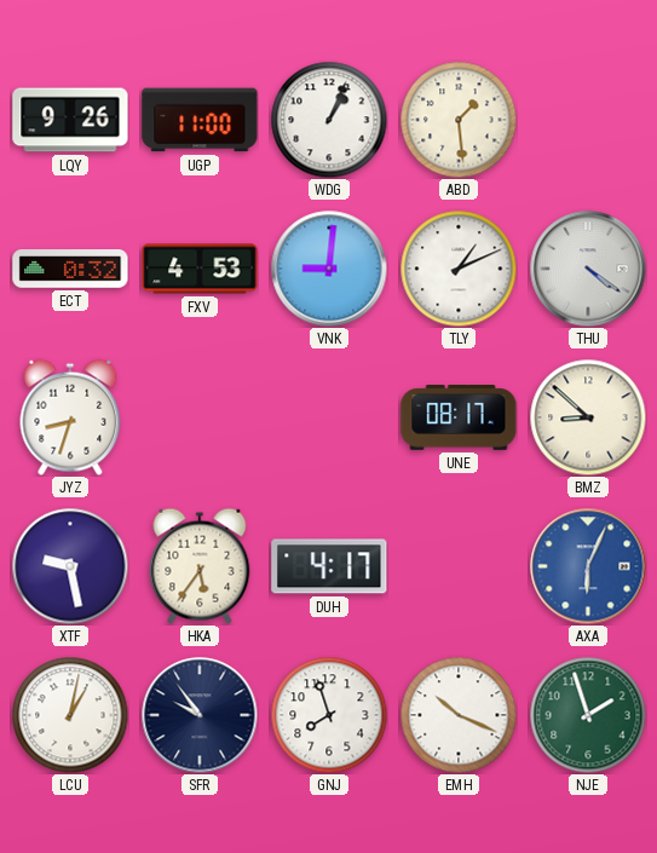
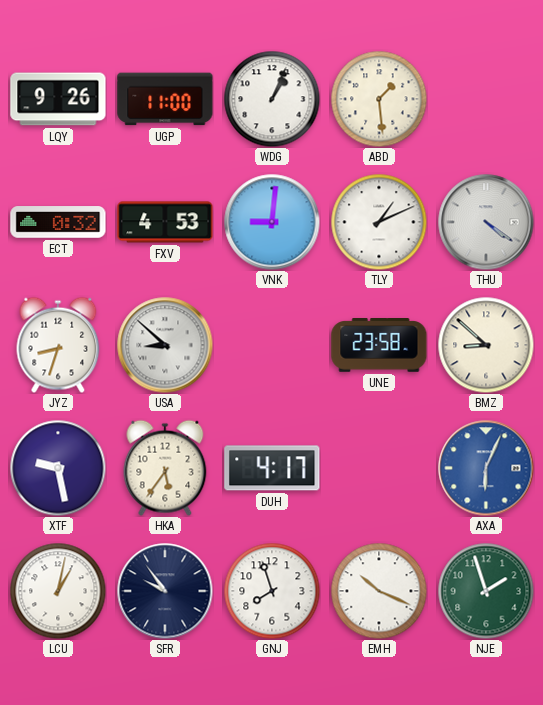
USA: none -> 8:52 (165, 345)
UNE: 08:17 -> 23:58 (379, 345)
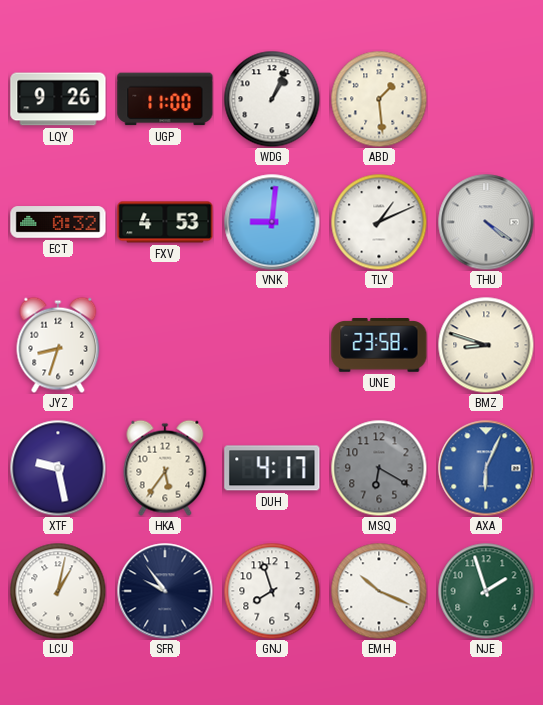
USA: 8:52 -> none (165, 345)
BMZ: 8:52 -> 8:48 (486, 345)
MSQ: none -> 6:20 (379, 468)
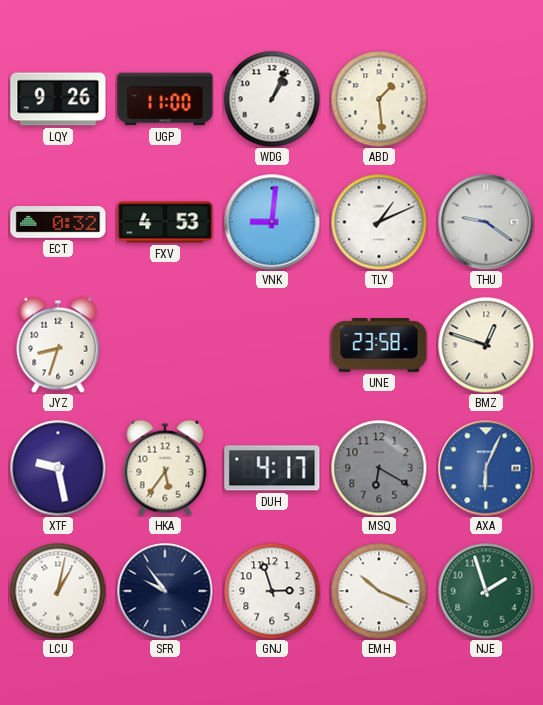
THU: 4:21 -> 9:21 (486, 222)
BMZ: 8:48 -> 12:48 (486, 345)
GNJ: 7:57 -> 2:57 (272, 591)
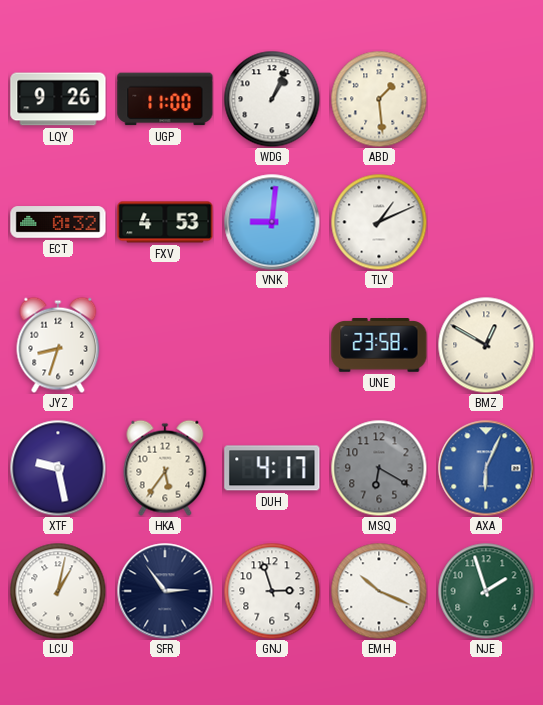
THU: 9:21 -> none (486, 222)
BMZ: 12:48 -> 12:50 (486, 345)
SFR: 9:54 -> 2:54 (165, 591)
